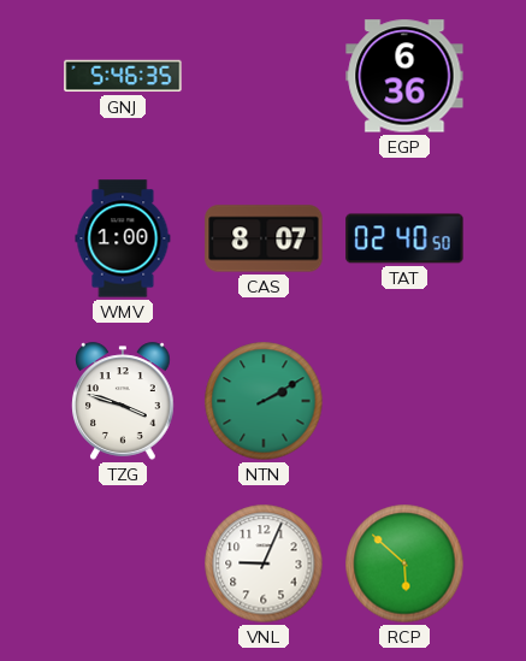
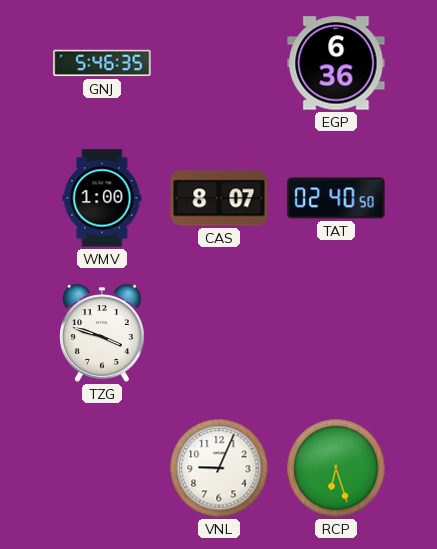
NTN: 2:10 -> none (264, 401)
RCP: 5:52 -> 6:27 (336, 468)
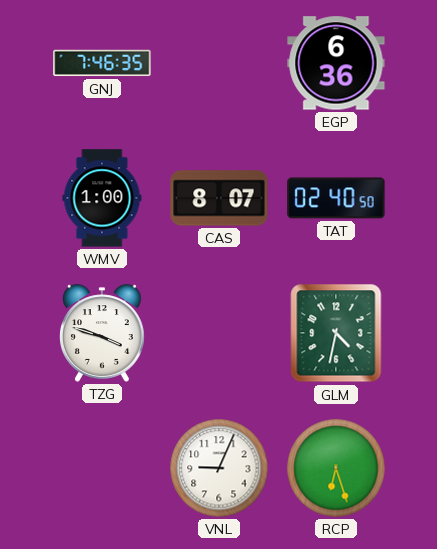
GNJ: 5:46 -> 7:46 (102, 63)
GLM: none -> 4:32 (336, 333)
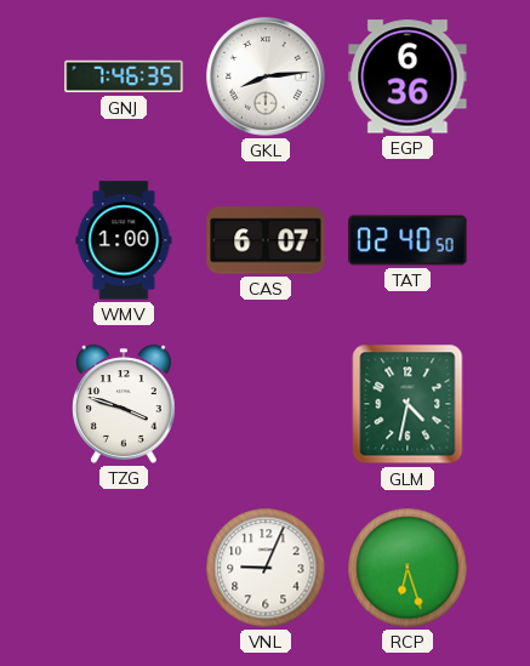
GKL: none -> 8:14 (266, 76)
CAS: 8:07 -> 6:07 (266, 240)
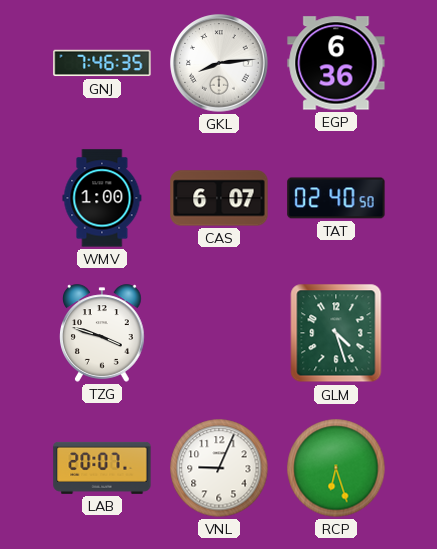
GLM: 4:32 -> 4:27 (336, 333)
LAB: none -> 20:07 (102, 468)
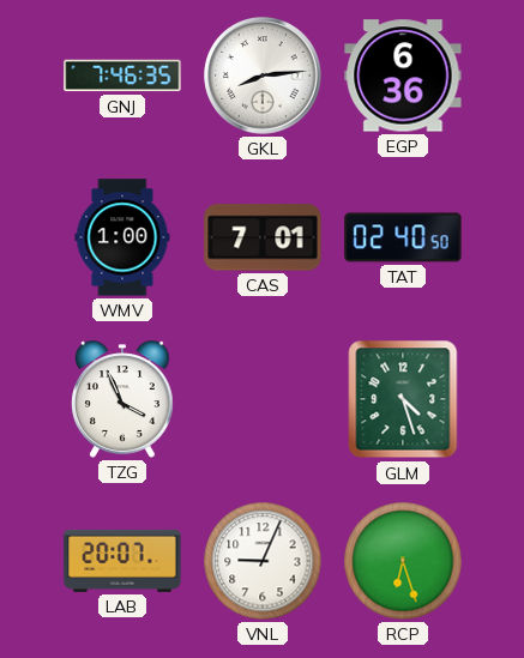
CAS: 6:07 -> 7:01 (263, 237)
TZG: 3:48 -> 3:56 (122, 399)
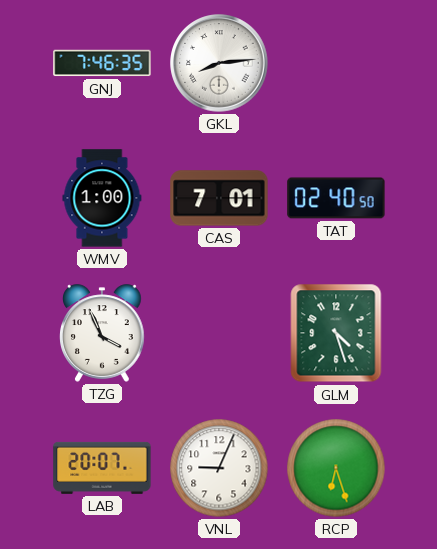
EGP: 6:36 -> none (403, 76)
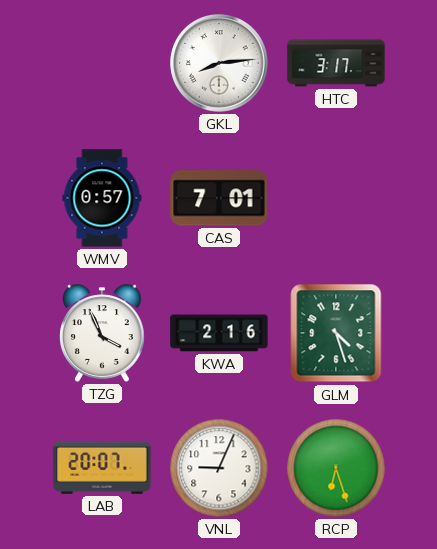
GNJ: 7:46 -> none (102, 63)
HTC: none -> 3:17 (336, 63)
WMV: 1:00 -> 0:57 (102, 198)
TAT: 02:40 -> none (336, 198)
KWA: none -> 2:16 (219, 333)
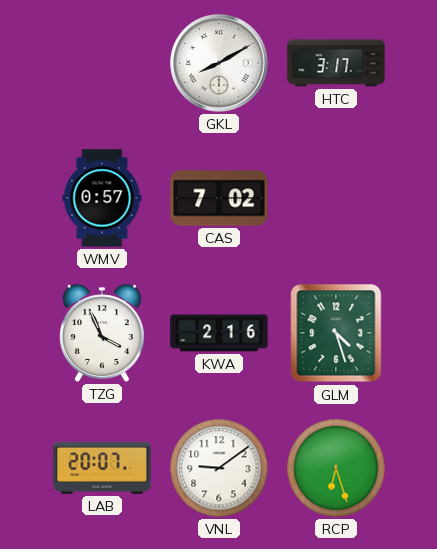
GKL: 8:14 -> 8:10 (219, 63)
CAS: 7:01 -> 7:02 (219, 198)
VNL: 9:04 -> 9:09 (219, 468)
